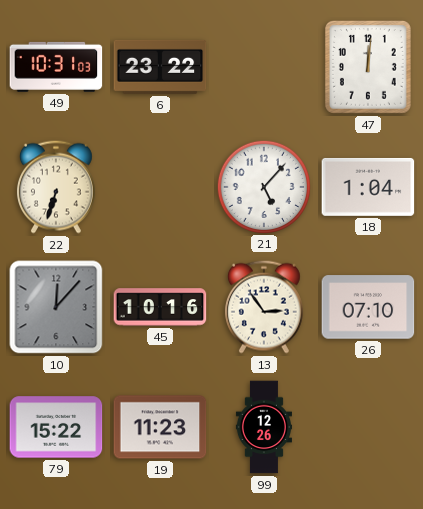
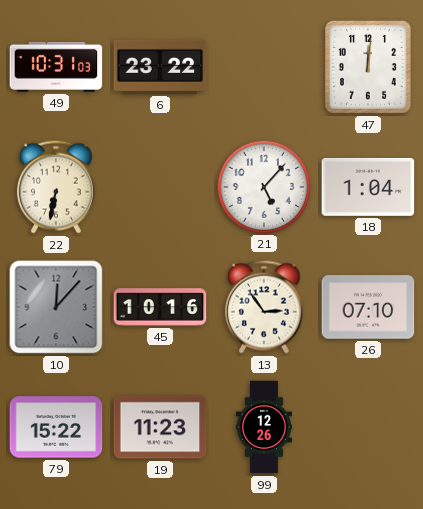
22: 6:33 -> 6:32 (56, 187)
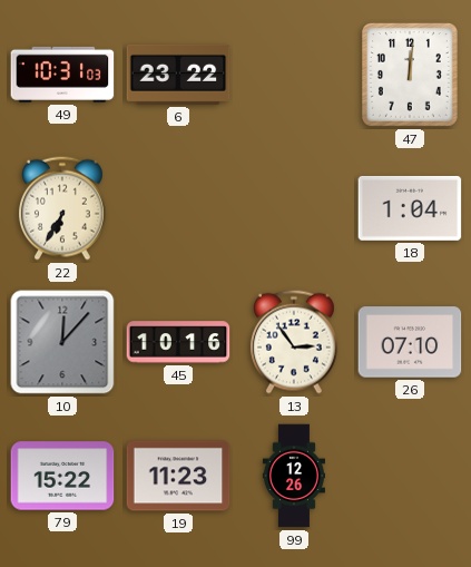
22: 6:32 -> 6:35 (62, 208)
21: 5:07 -> none (263, 186)
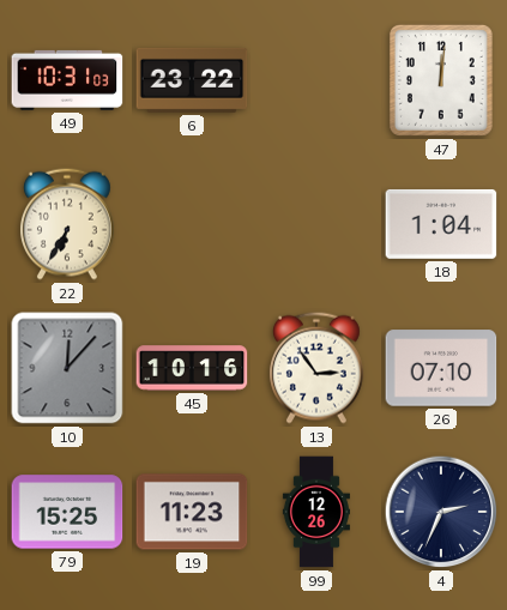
79: 15:22 -> 15:25 (67, 512)
4: none -> 2:34 (441, 512)
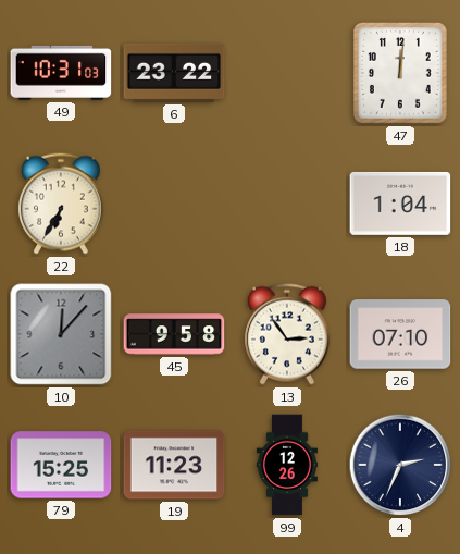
45: 10:16 -> 9:58 (174, 334)
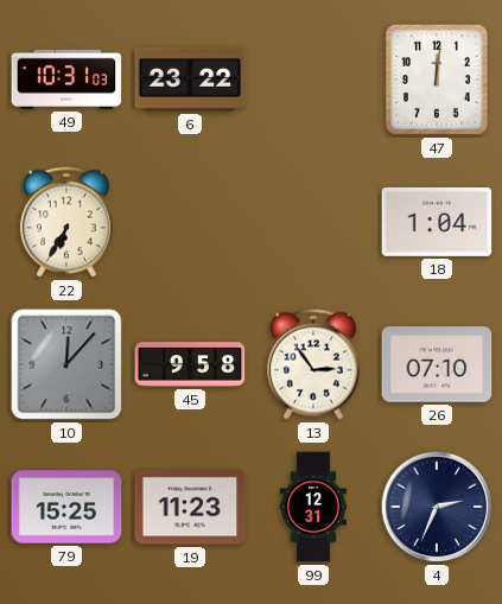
99: 12:26 -> 12:31 (313, 507)
